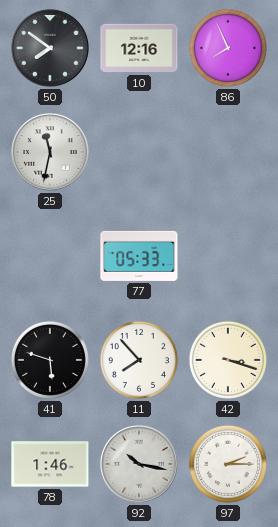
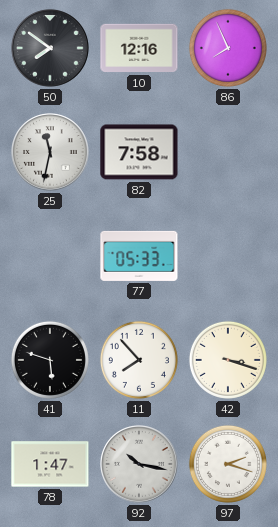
82: none -> 7:58 (139, 152)
78: 1:46 -> 1:47 (50, 464)
97: 2:15 -> 2:18 (228, 464)
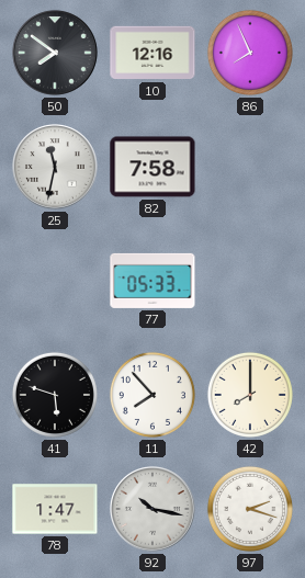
42: 3:18 -> 8:00 (250, 395)
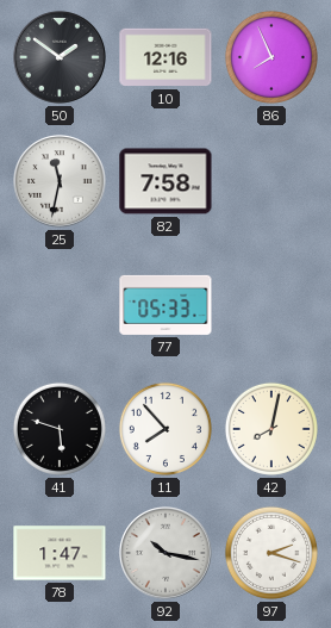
50: 7:51 -> 1:51 (60, 57)
42: 8:00 -> 8:02 (271, 429)
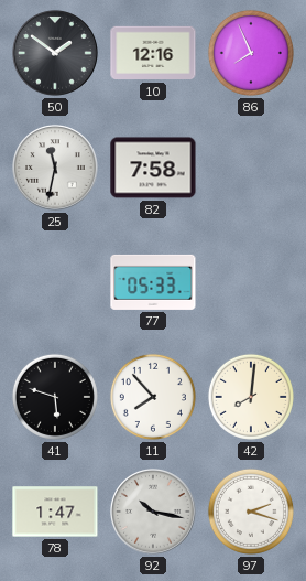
42: 8:02 -> 8:01 (251, 397)
